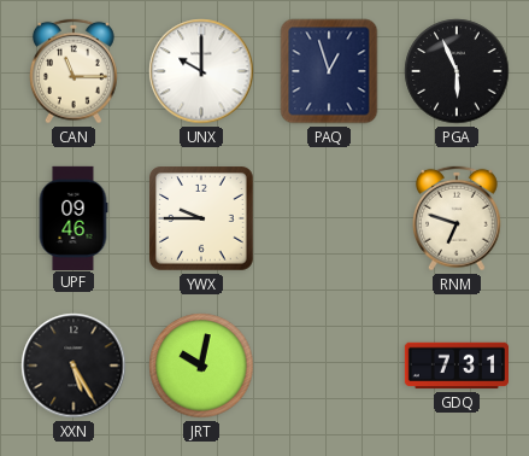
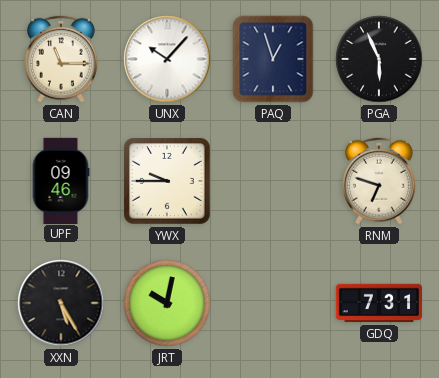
UNX: 10:00 -> 10:07 (167, 59)
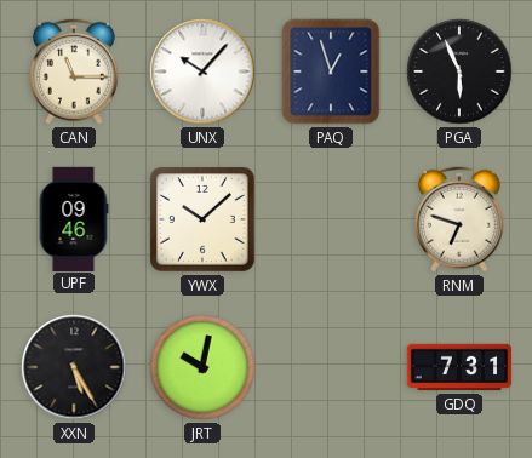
YWX: 9:45 -> 10:08 (204, 221)
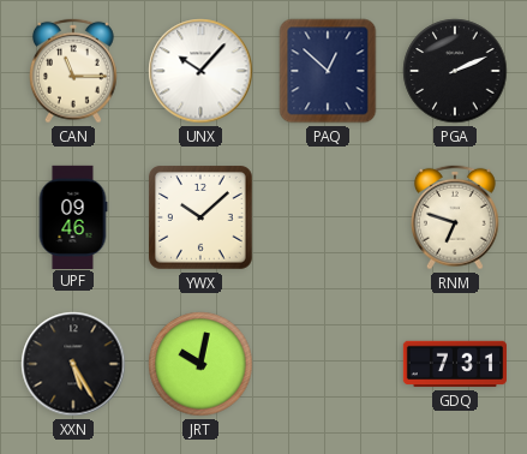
PAQ: 12:57 -> 12:52 (328, 71)
PGA: 5:56 -> 2:11 (455, 71)
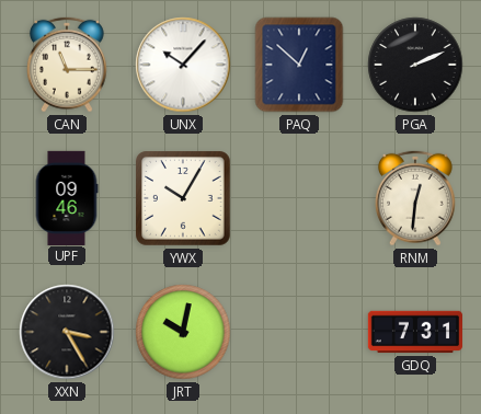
YWX: 10:08 -> 10:05 (184, 199)
RNM: 6:48 -> 12:31 (415, 198)
XXN: 5:25 -> 3:25 (67, 332)
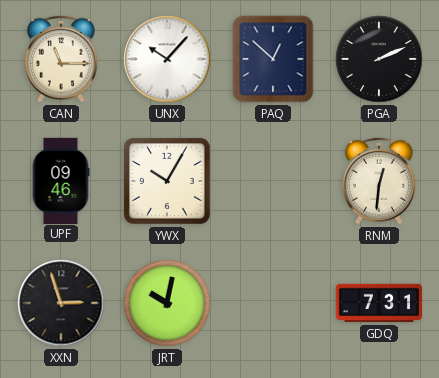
XXN: 3:25 -> 2:57 (61, 303)
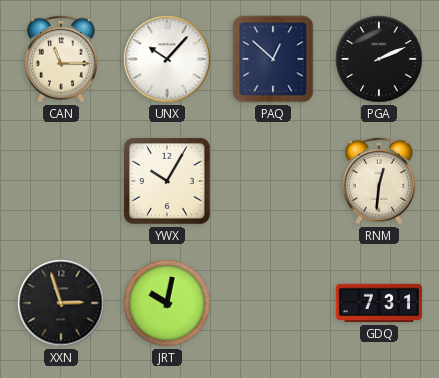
UPF: 09:46 -> none (61, 180)
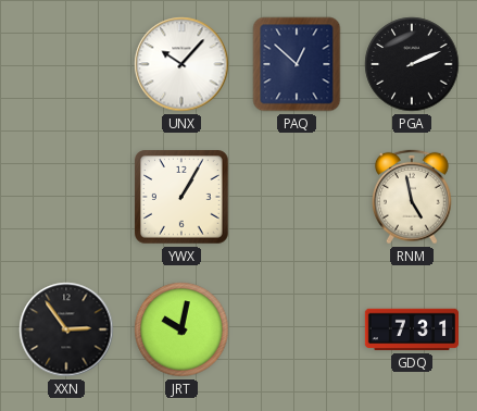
CAN: 11:15 -> none (61, 59)
YWX: 10:05 -> 1:05 (183, 198)
RNM: 12:31 -> 4:58 (412, 197)
XXN: 2:57 -> 2:54 (66, 329)
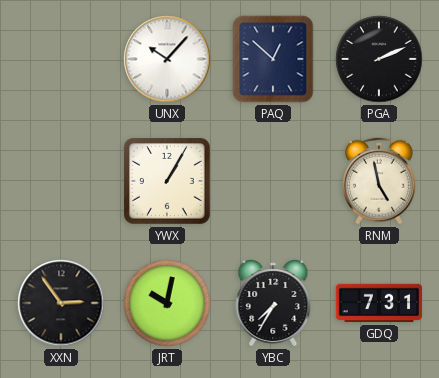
YBC: none -> 7:35 (273, 303)
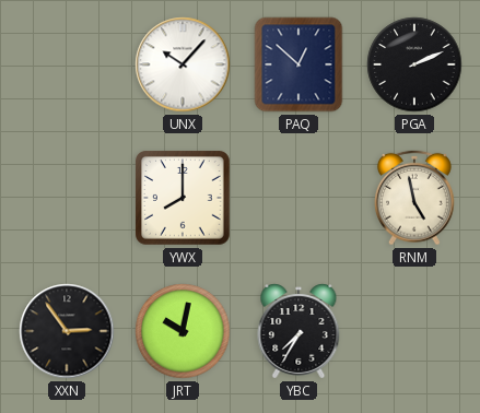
YWX: 1:05 -> 8:00 (184, 199)
GDQ: 7:31 -> none (378, 303)
